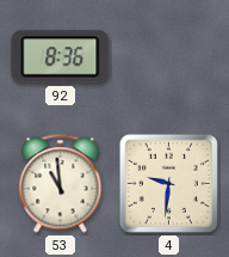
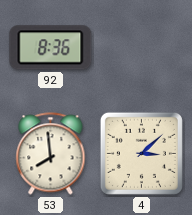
53: 10:59 -> 7:59 (51, 154)
4: 9:31 -> 3:08 (141, 153)
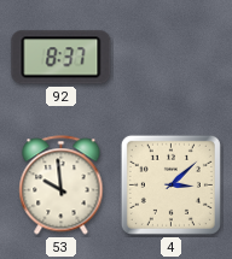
92: 8:36 -> 8:37 (62, 58)
53: 7:59 -> 9:59 (62, 186)
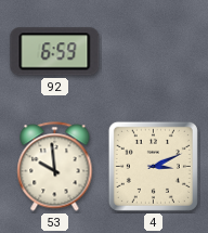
92: 8:37 -> 6:59 (55, 52)
4: 3:08 -> 3:11 (153, 166)
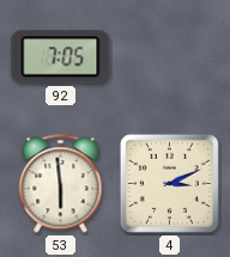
92: 6:59 -> 7:05 (61, 57)
53: 9:59 -> 5:59 (61, 184)
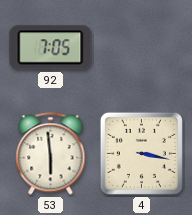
4: 3:11 -> 3:17 (141, 153)
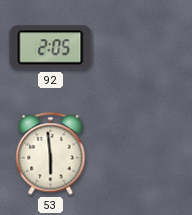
92: 7:05 -> 2:05 (51, 48)
4: 3:17 -> none (141, 153)
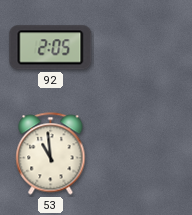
53: 5:59 -> 10:59 (51, 154)
